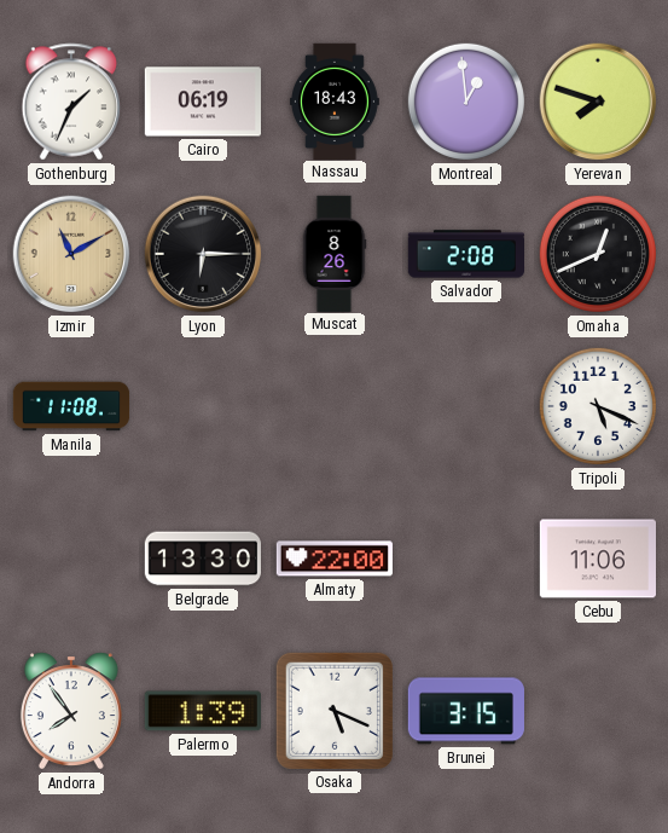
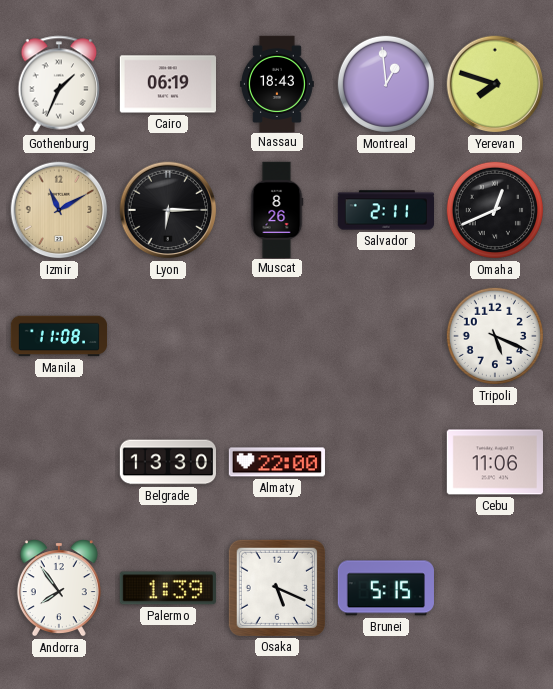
Salvador: 2:08 -> 2:11 (385, 210)
Brunei: 3:15 -> 5:15 (386, 588)
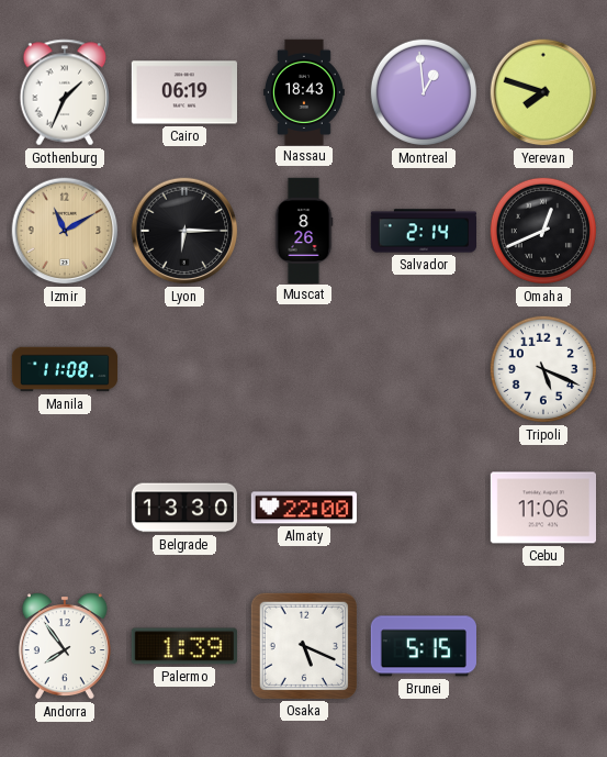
Salvador: 2:11 -> 2:14 (423, 231)
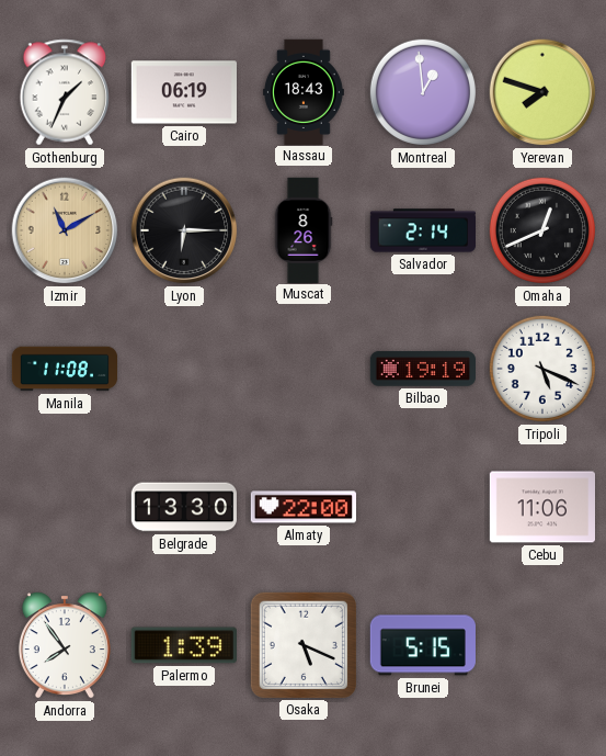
Bilbao: none -> 19:19 (422, 369)
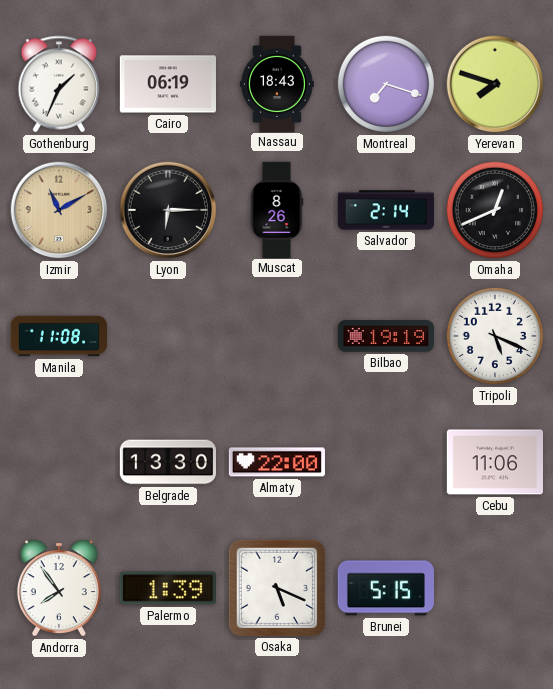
Montreal: 12:59 -> 7:18 (386, 84)
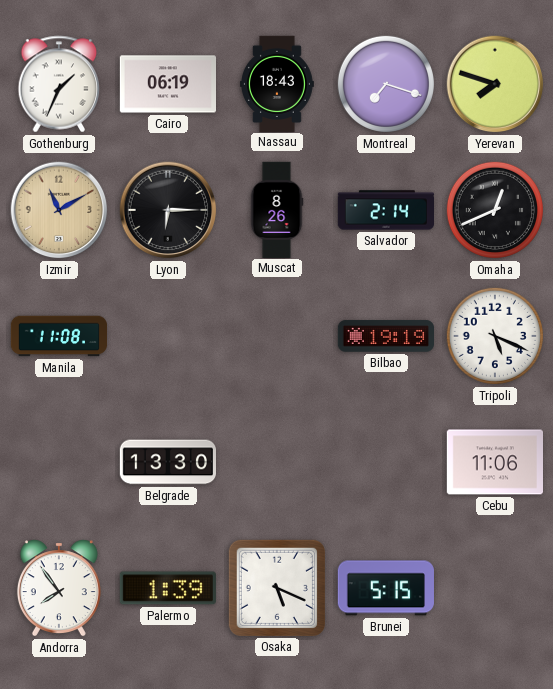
Almaty: 22:00 -> none (277, 462)
